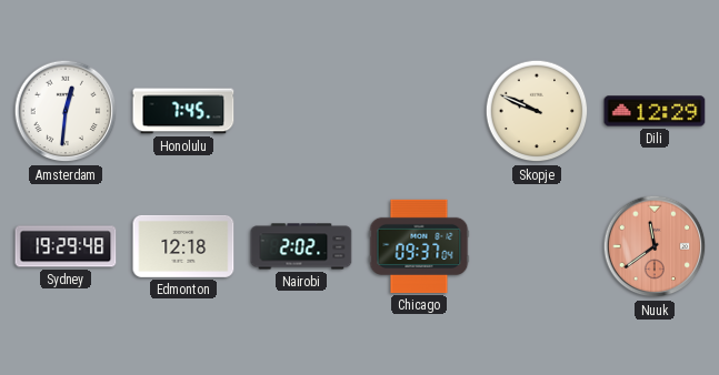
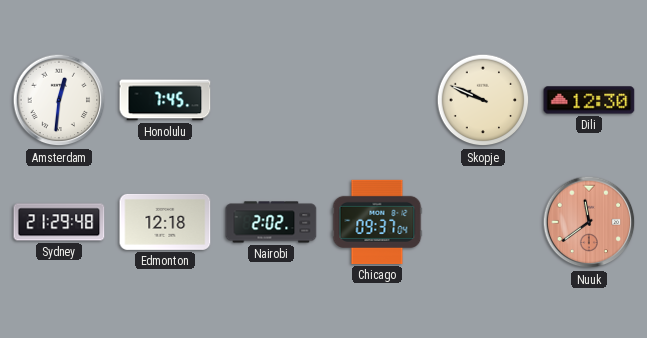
Dili: 12:29 -> 12:30 (589, 100)
Sydney: 19:29 -> 21:29 (59, 222)
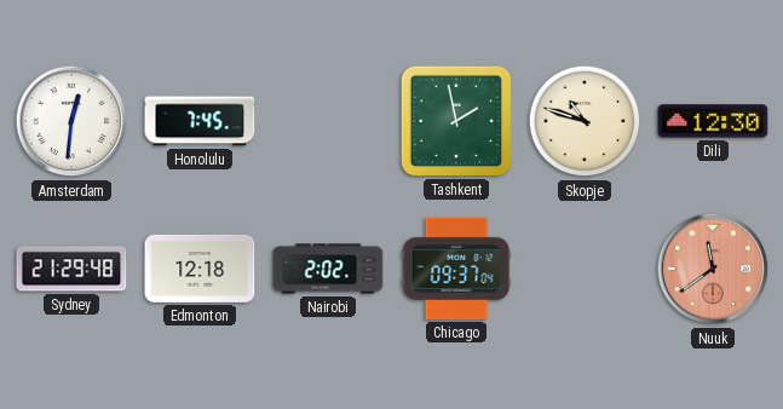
Tashkent: none -> 1:58 (456, 121)
Skopje: 9:49 -> 10:48 (585, 121)
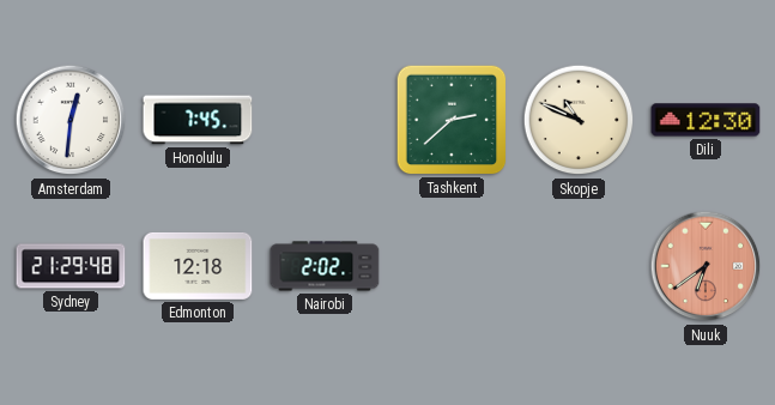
Tashkent: 1:58 -> 2:38 (452, 120)
Skopje: 10:48 -> 10:49 (579, 120)
Chicago: 09:37 -> none (456, 269)
Nuuk: 11:39 -> 6:39 (706, 266)
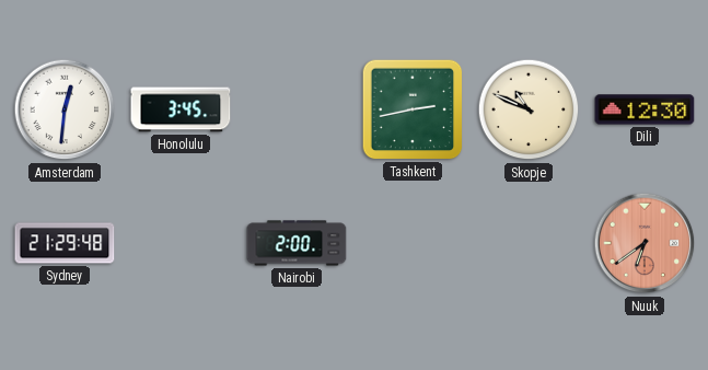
Honolulu: 7:45 -> 3:45 (181, 109)
Tashkent: 2:38 -> 2:43 (413, 109)
Edmonton: 12:18 -> none (198, 266)
Nairobi: 2:02 -> 2:00 (297, 243)
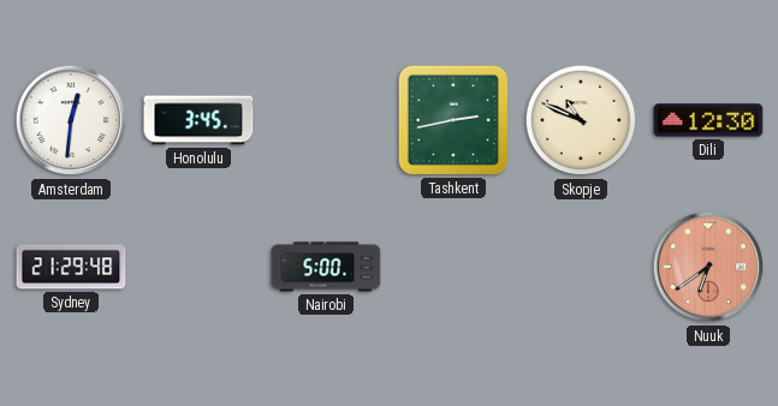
Nairobi: 2:00 -> 5:00 (326, 267)
